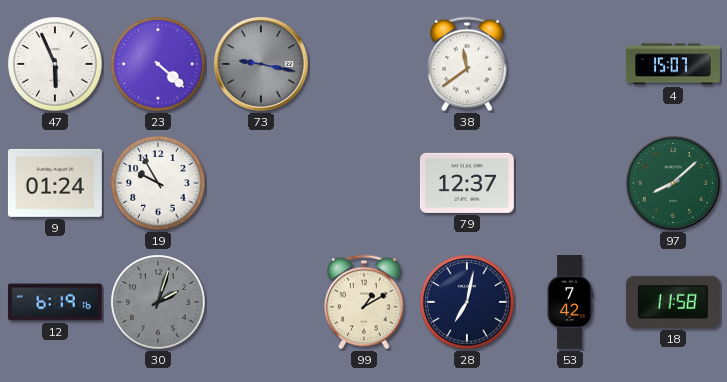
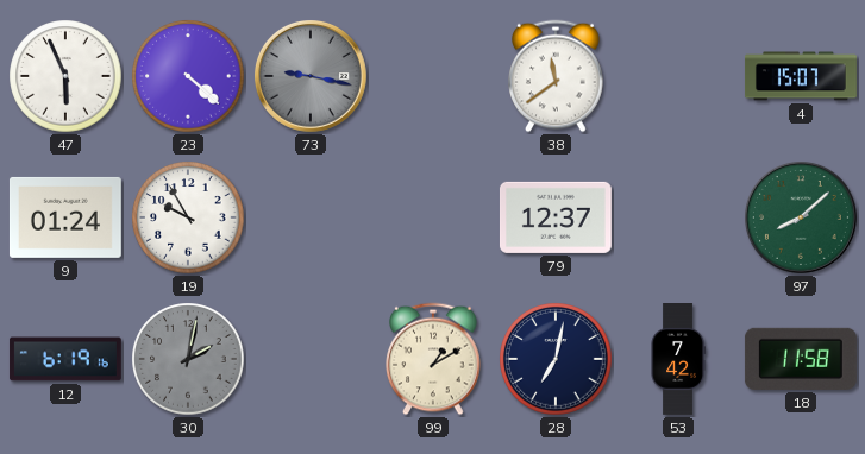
30: 2:03 -> 2:02 (188, 359)
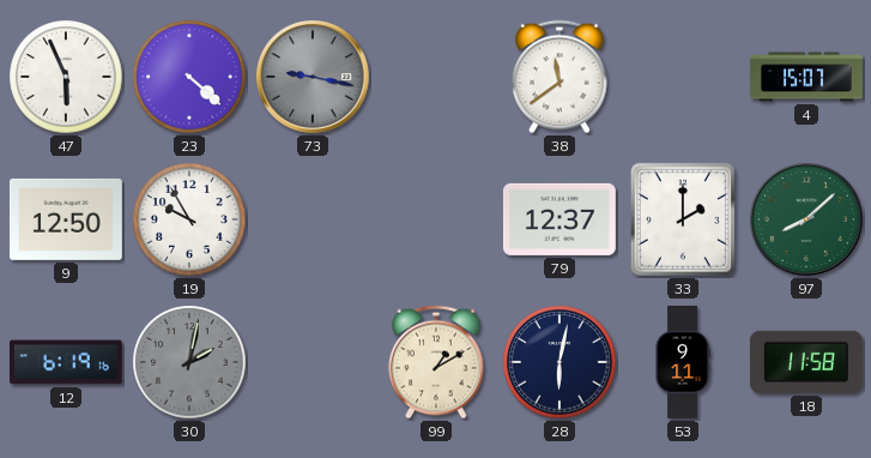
9: 01:24 -> 12:50 (66, 219)
33: none -> 2:00 (683, 219)
28: 7:02 -> 6:02 (560, 362)
53: 7:42 -> 9:11 (683, 363)
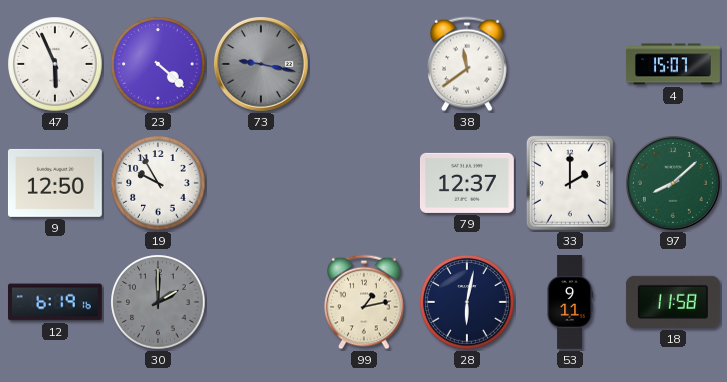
30: 2:02 -> 2:00 (158, 302)
99: 1:10 -> 1:13 (364, 302)
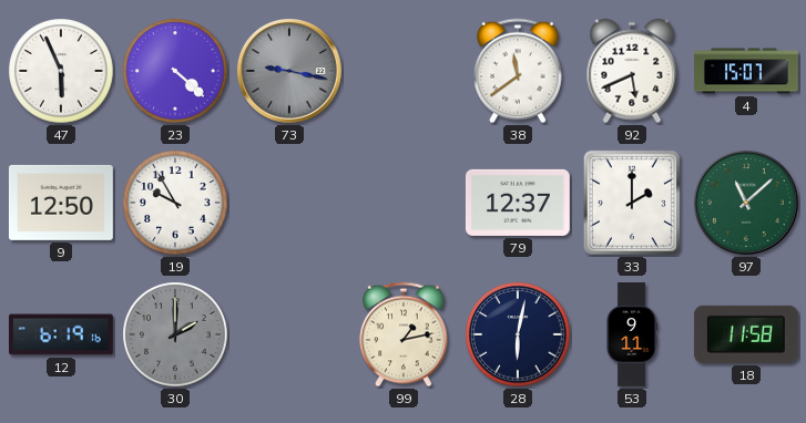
92: none -> 5:41 (632, 71)
97: 8:08 -> 11:08 (747, 204)
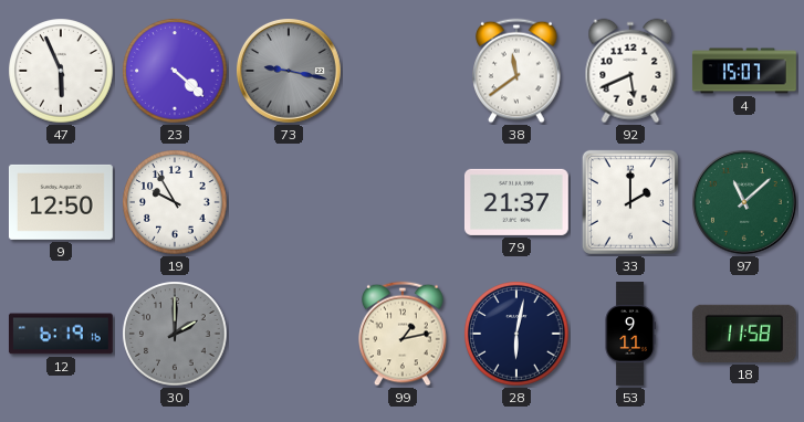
79: 12:37 -> 21:37 (516, 202)
